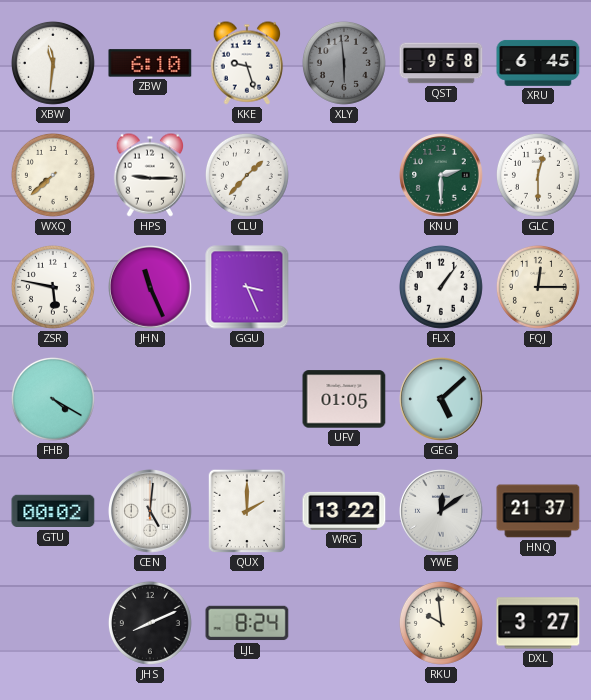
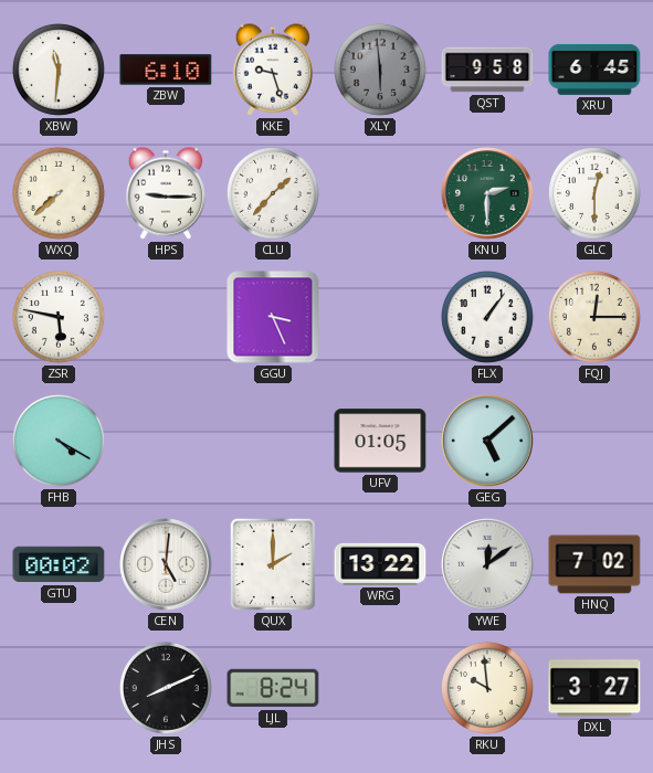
JHN: 11:26 -> none (150, 287)
HNQ: 21:37 -> 7:02 (594, 564)
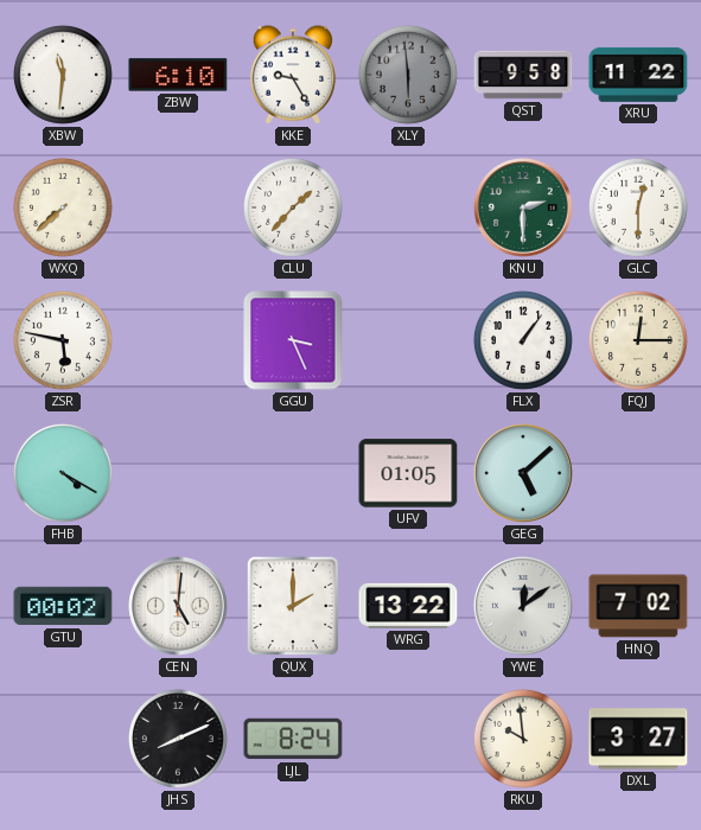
KKE: 9:27 -> 9:25 (293, 75)
XRU: 6:45 -> 11:22 (638, 75)
HPS: 9:15 -> none (166, 193)
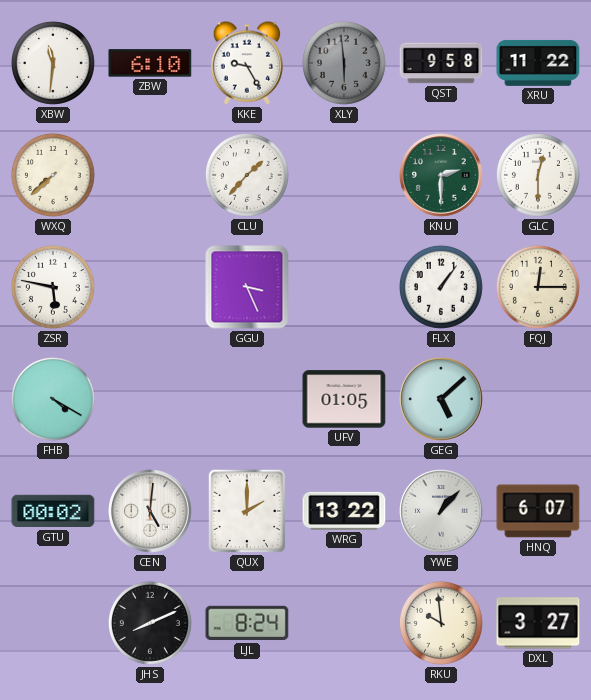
YWE: 12:09 -> 1:07 (441, 511)
HNQ: 7:02 -> 6:07 (538, 511)
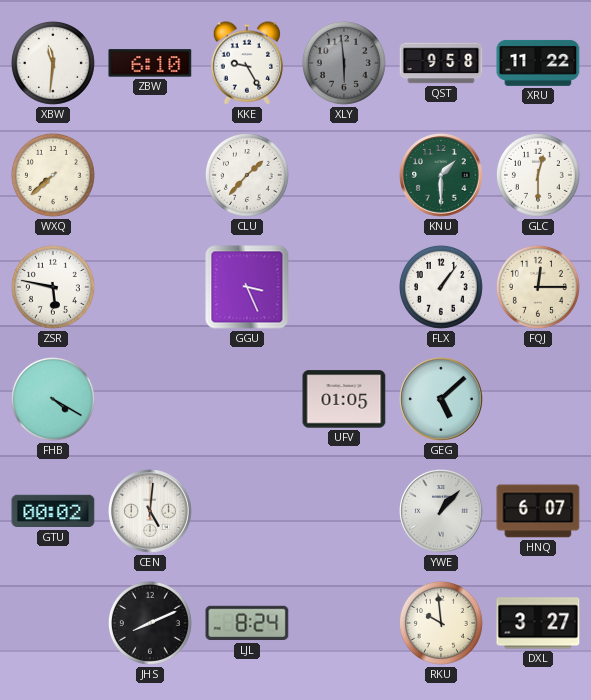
KNU: 2:30 -> 1:30 (441, 175)
QUX: 2:00 -> none (247, 511)
WRG: 13:22 -> none (344, 511)
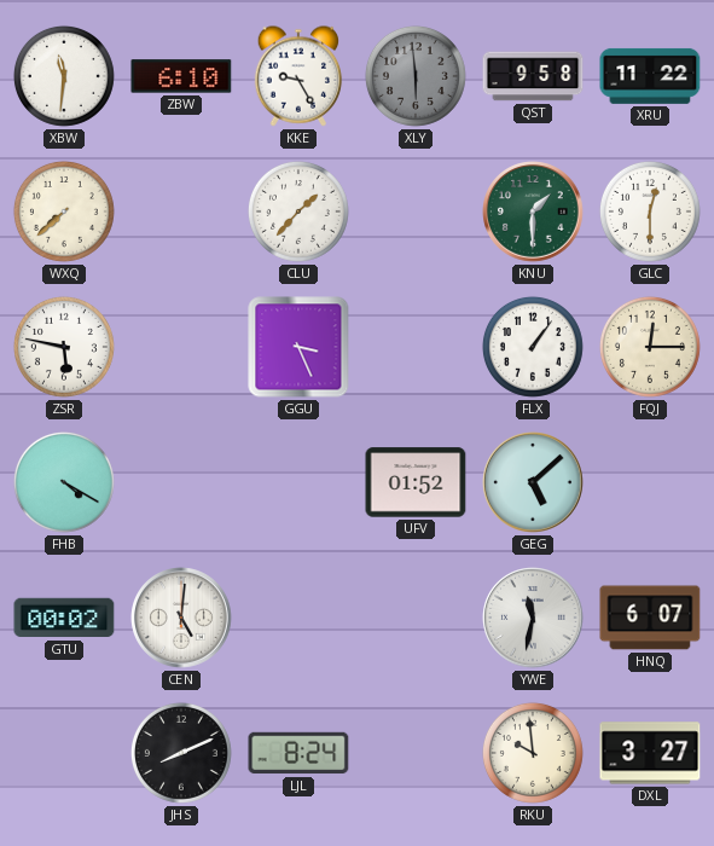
UFV: 01:05 -> 01:52 (416, 482)
YWE: 1:07 -> 11:32 (533, 618)
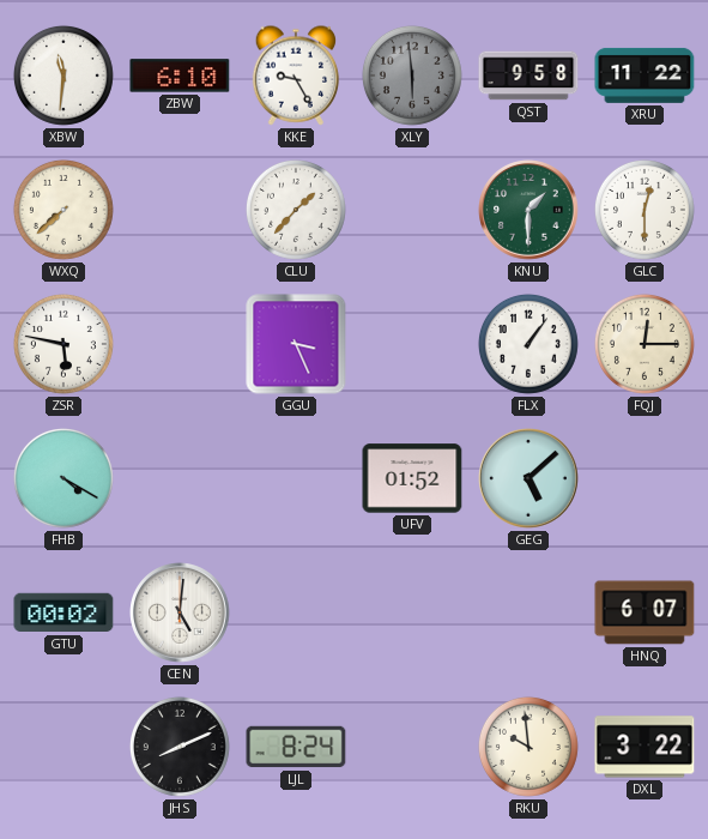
YWE: 11:32 -> none (533, 618)
DXL: 3:27 -> 3:22 (645, 747)
